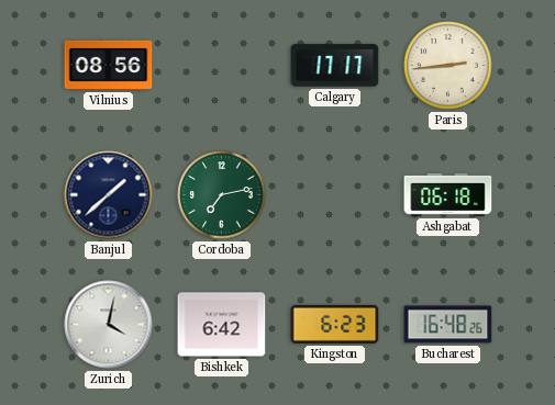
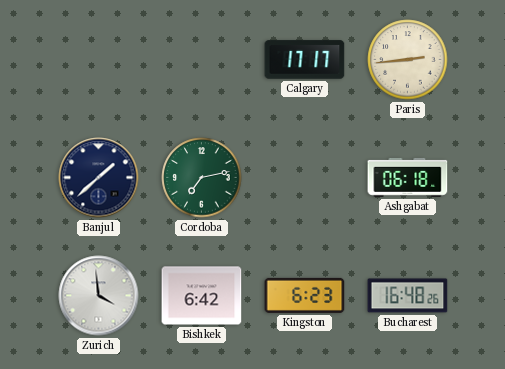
Vilnius: 08:56 -> none (109, 65)
Zurich: 4:02 -> 3:59 (99, 296)
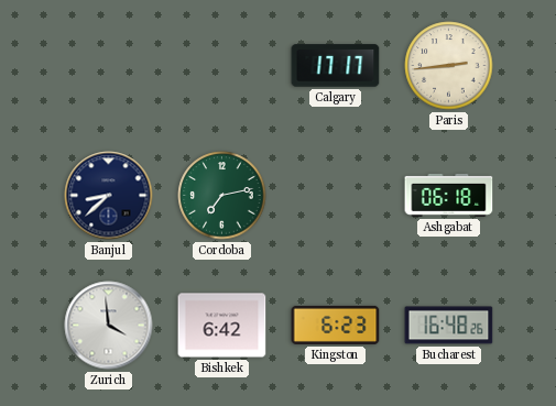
Banjul: 1:38 -> 8:38 (109, 196)
